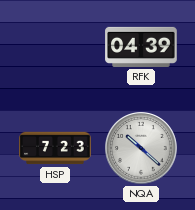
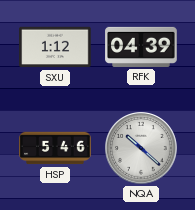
SXU: none -> 1:12 (55, 47)
HSP: 7:23 -> 5:46 (55, 148)
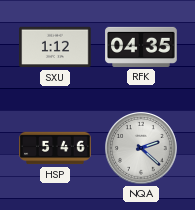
RFK: 04:39 -> 04:35 (141, 47)
NQA: 10:22 -> 2:22 (142, 149)
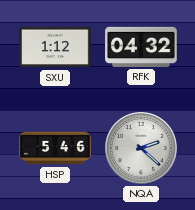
RFK: 04:35 -> 04:32 (141, 47)
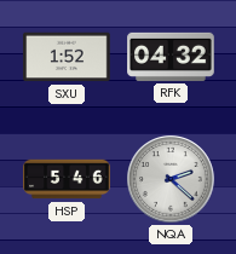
SXU: 1:12 -> 1:52 (67, 57)
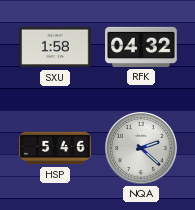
SXU: 1:52 -> 1:58 (55, 47)
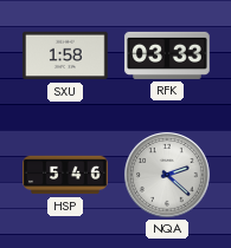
RFK: 04:32 -> 03:33 (167, 56)
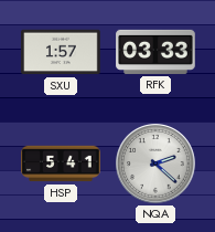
SXU: 1:58 -> 1:57 (61, 52)
HSP: 5:46 -> 5:41 (61, 164)
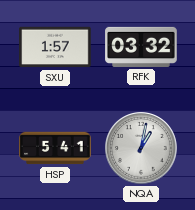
RFK: 03:33 -> 03:32 (141, 47)
NQA: 2:22 -> 1:02 (142, 149)
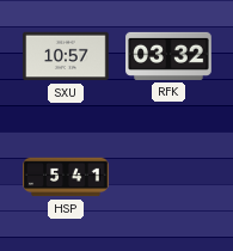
SXU: 1:57 -> 10:57 (66, 56)
NQA: 1:02 -> none (142, 149)
